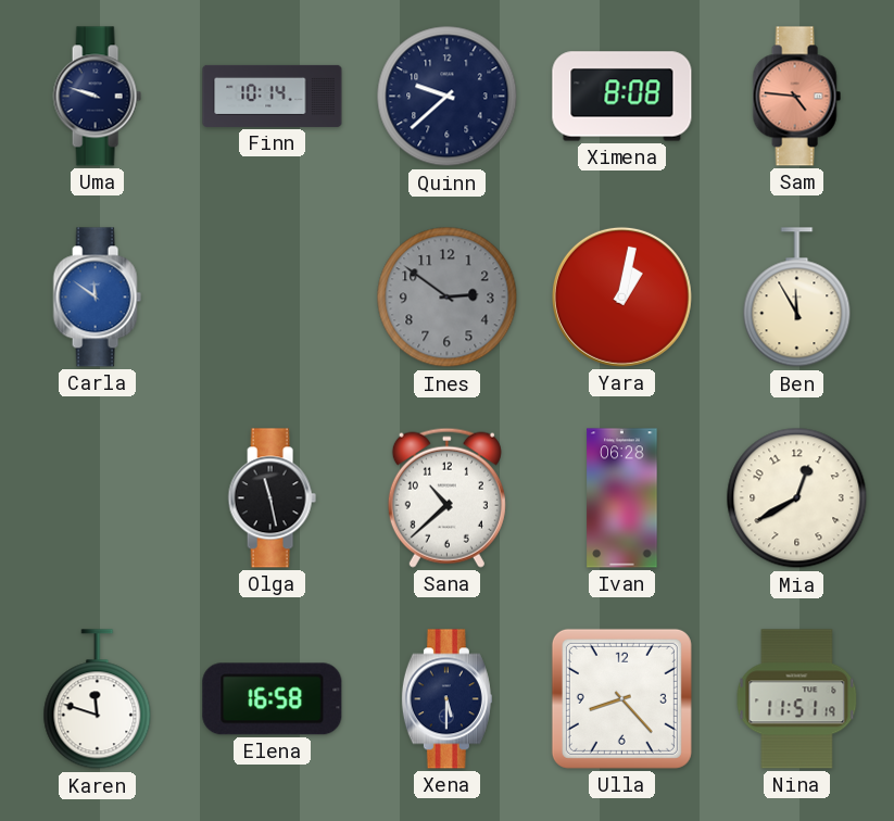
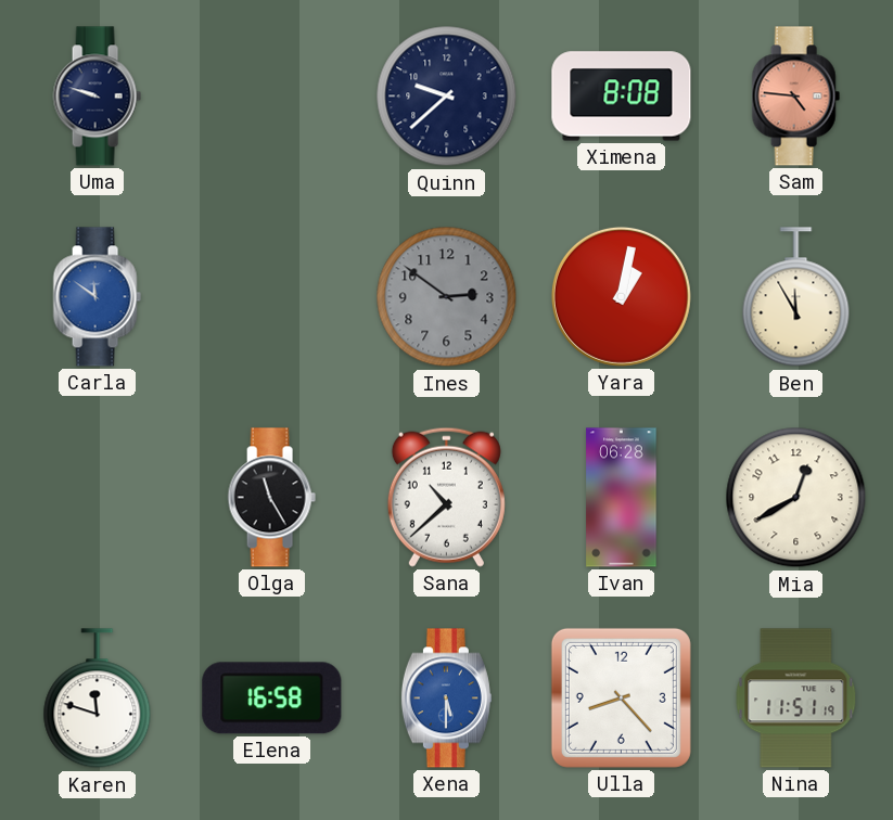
Finn: 10:14 -> none (273, 96)
Olga: 11:28 -> 11:25 (271, 498)
Xena dial: navy -> blue (446, 699)
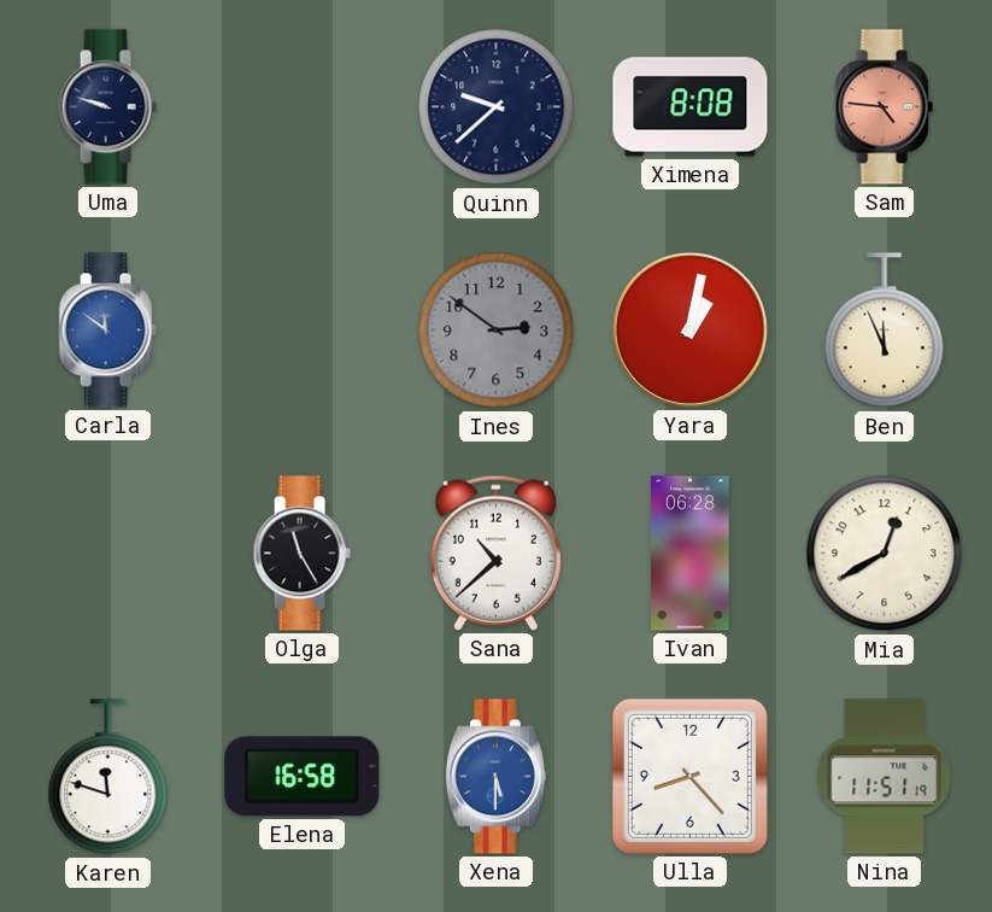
Ben: 11:55 -> 11:56 (885, 331)
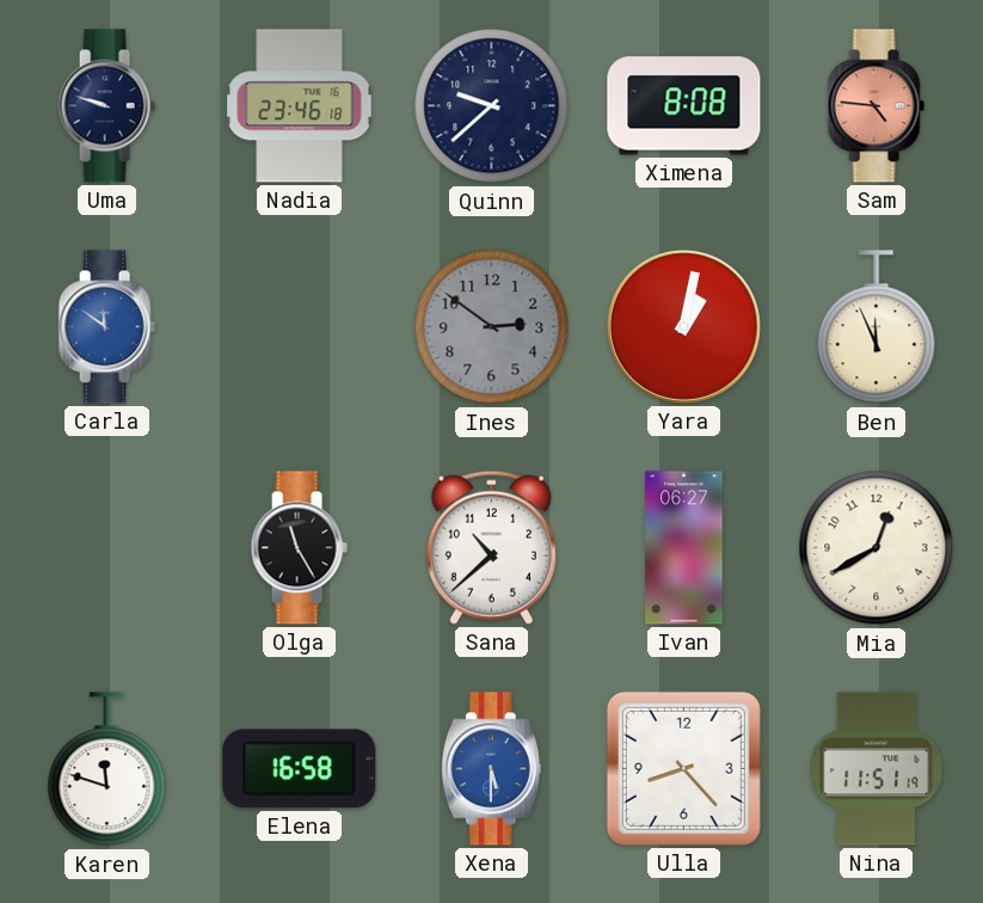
Nadia: none -> 23:46 (300, 106)
Ivan: 06:28 -> 06:27 (684, 548)
